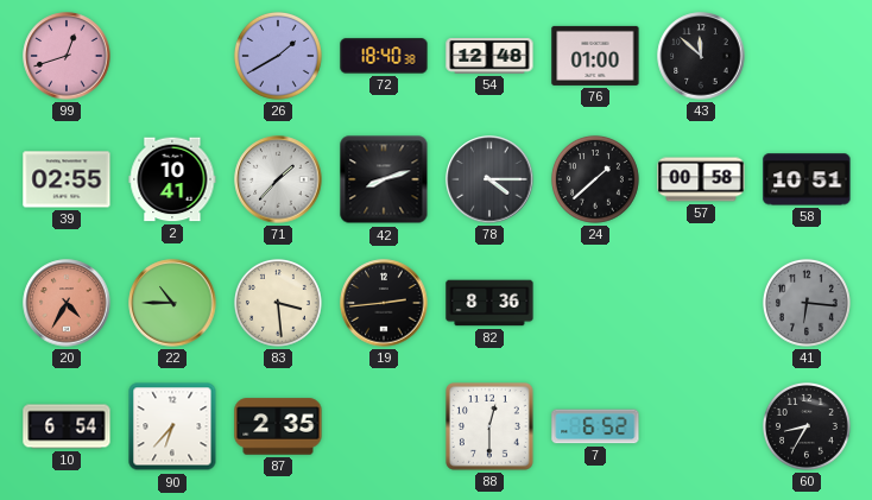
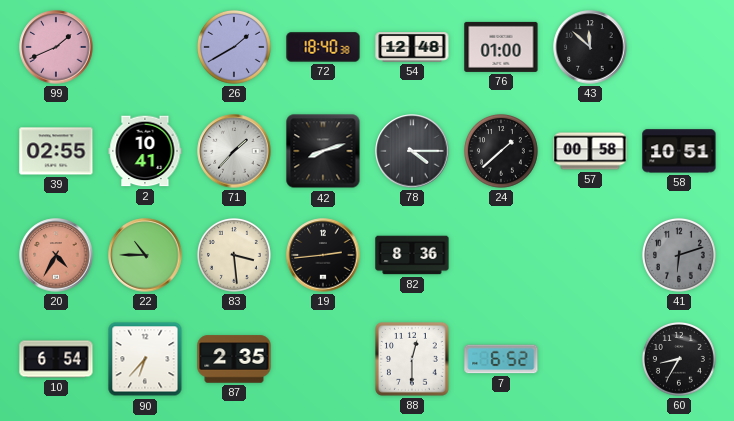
99: 12:42 -> 1:41 (56, 47)
41: 6:16 -> 6:12 (679, 255)
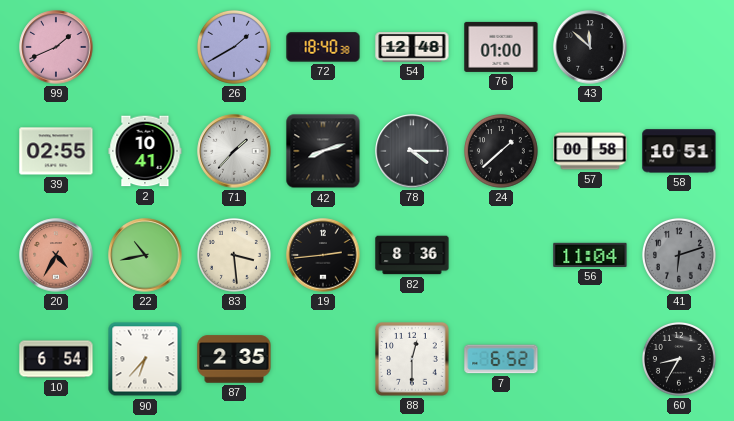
22: 10:45 -> 10:43 (145, 255)
56: none -> 11:04 (590, 255)
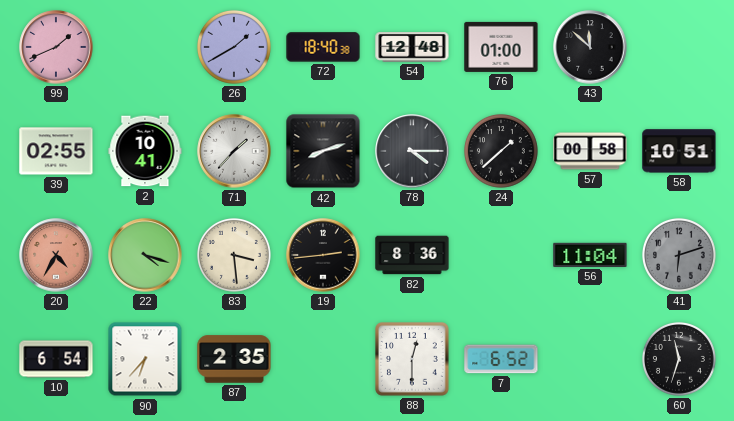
22: 10:43 -> 4:18 (145, 255)
60: 8:35 -> 11:33 (679, 359)
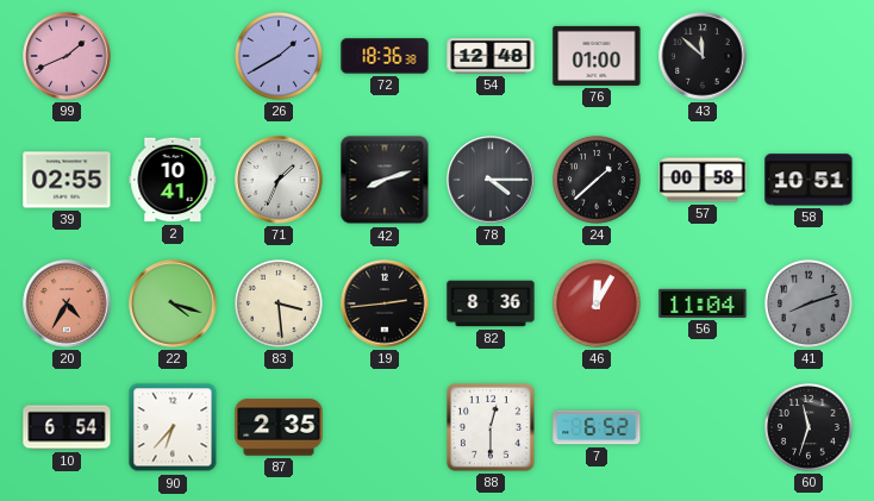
72: 18:40 -> 18:36 (385, 56)
71: 1:37 -> 1:34 (279, 180)
46: none -> 12:05 (597, 303)
41: 6:12 -> 8:12 (809, 303)
